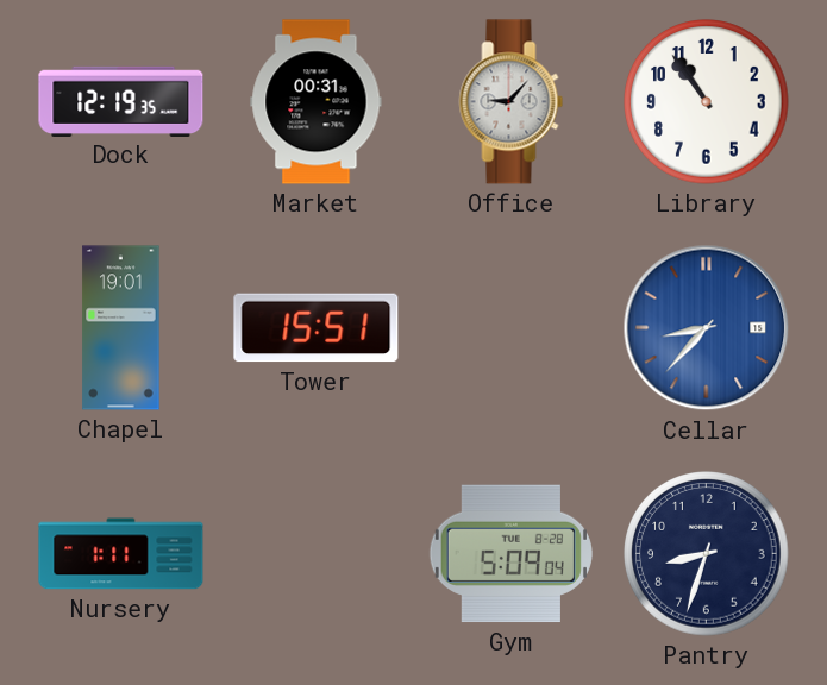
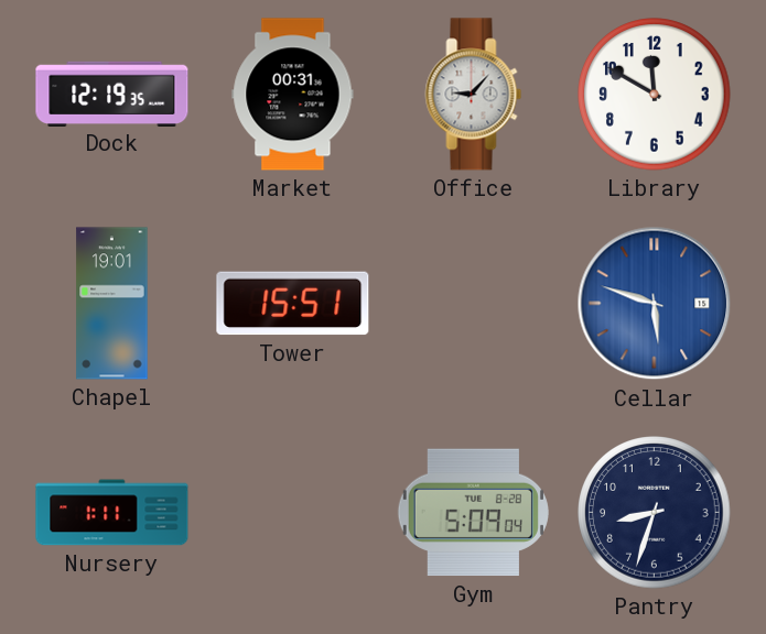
Library: 10:54 -> 11:50 (655, 95)
Cellar: 8:37 -> 5:48 (655, 304)
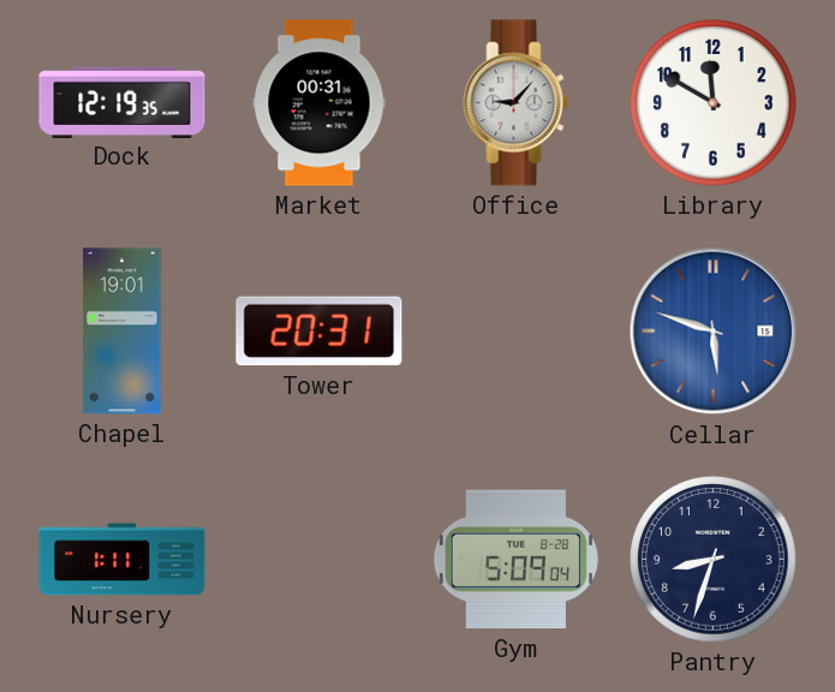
Tower: 15:51 -> 20:31 (320, 332)
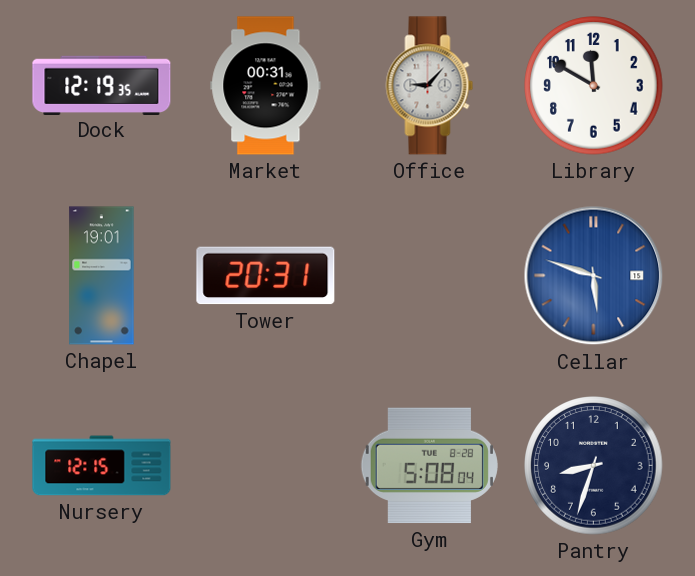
Nursery: 1:11 -> 12:15 (102, 466)
Gym: 5:09 -> 5:08 (429, 466)
